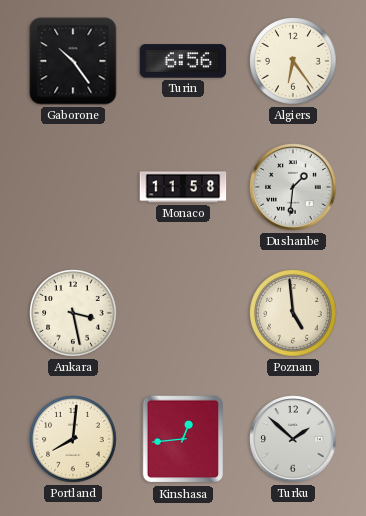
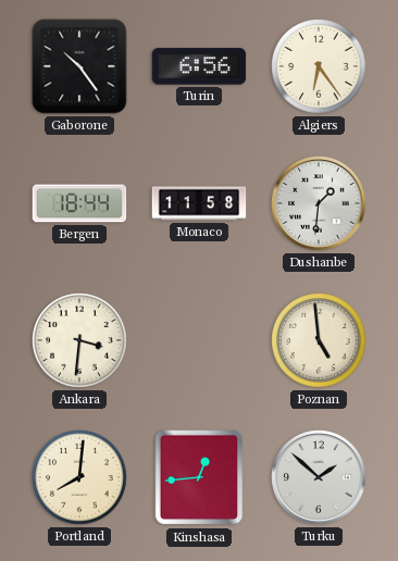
Bergen: none -> 18:44 (79, 203)
Ankara: 3:28 -> 3:31 (79, 340)
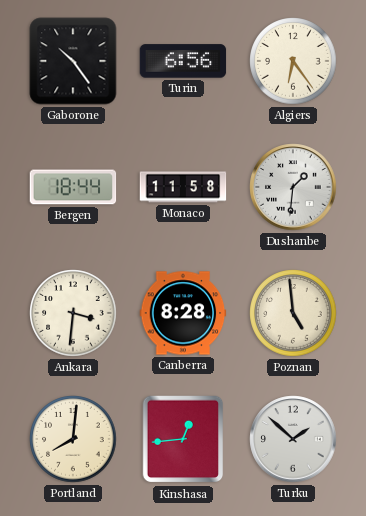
Canberra: none -> 8:28 (183, 313)
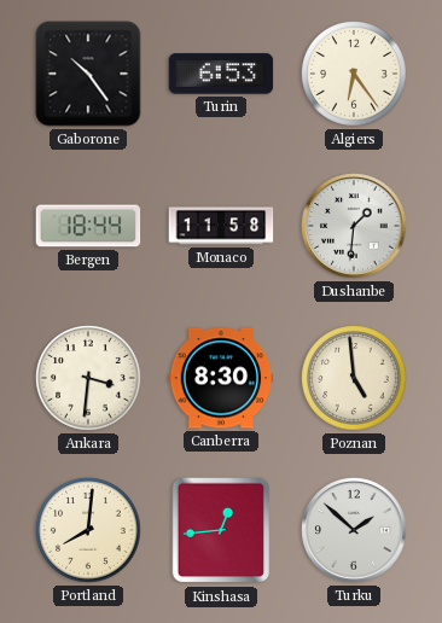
Turin: 6:56 -> 6:53 (221, 74)
Canberra: 8:28 -> 8:30 (221, 378)
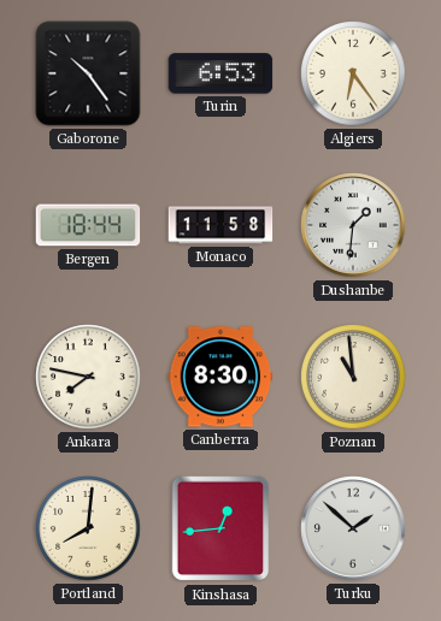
Ankara: 3:31 -> 7:47 (88, 377)
Poznan: 4:59 -> 10:59 (353, 377)
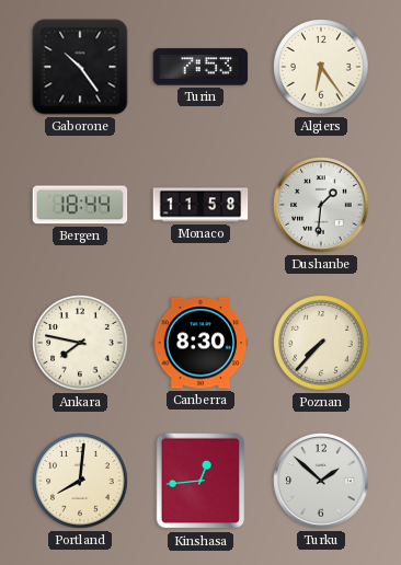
Turin: 6:53 -> 7:53 (200, 67)
Poznan: 10:59 -> 7:37 (321, 343)
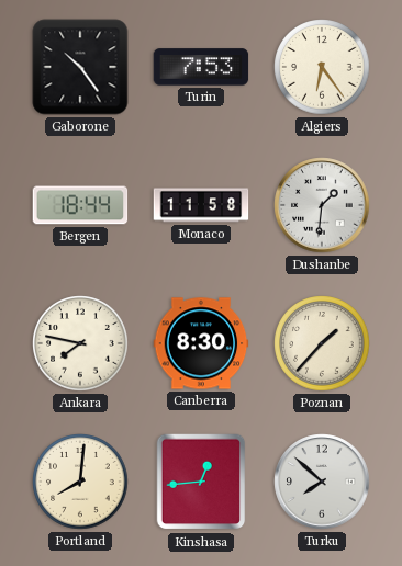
Poznan: 7:37 -> 1:37 (322, 343)
Turku: 1:52 -> 7:52 (322, 482)
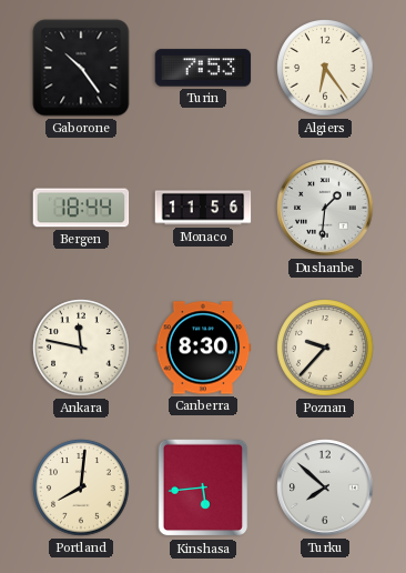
Monaco: 11:58 -> 11:56 (203, 208)
Ankara: 7:47 -> 11:47 (81, 348)
Poznan: 1:37 -> 9:37 (325, 348)
Kinshasa: 12:44 -> 5:44 (203, 487)
